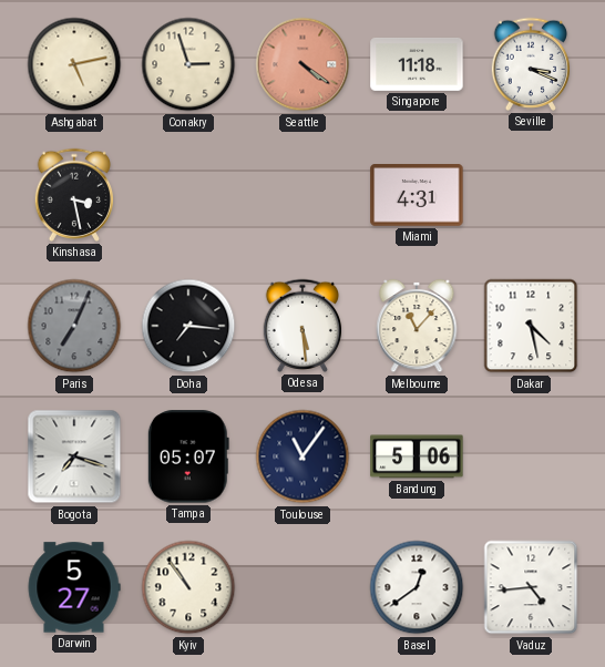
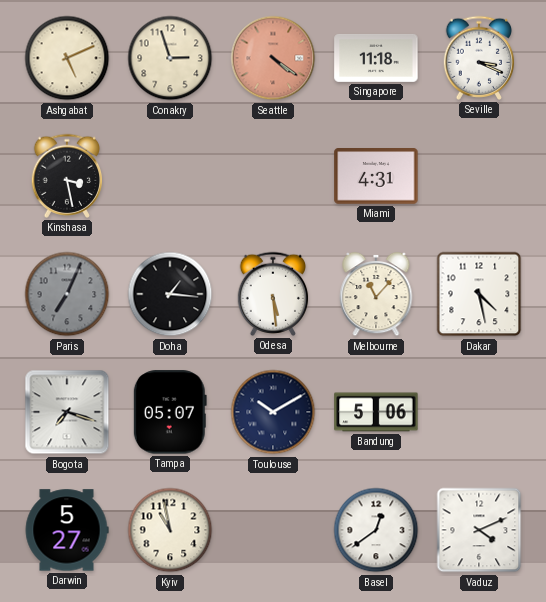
Ashgabat: 5:13 -> 5:11 (67, 58)
Doha: 7:16 -> 1:16 (170, 294)
Toulouse: 11:06 -> 10:10 (273, 412)
Kyiv: 10:54 -> 10:58 (170, 530)
Vaduz: 4:44 -> 4:11 (479, 530)
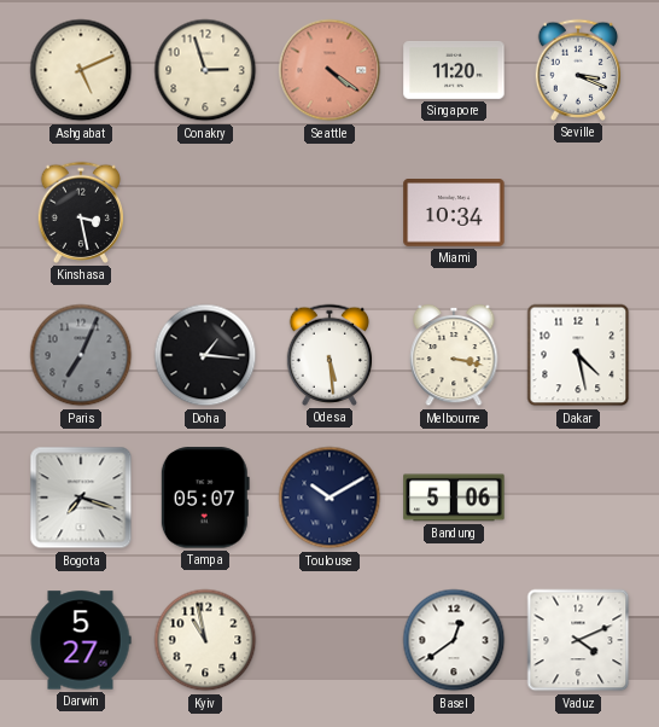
Singapore: 11:18 -> 11:20 (454, 70)
Miami: 4:31 -> 10:34 (454, 214)
Melbourne: 11:07 -> 3:17 (454, 355)
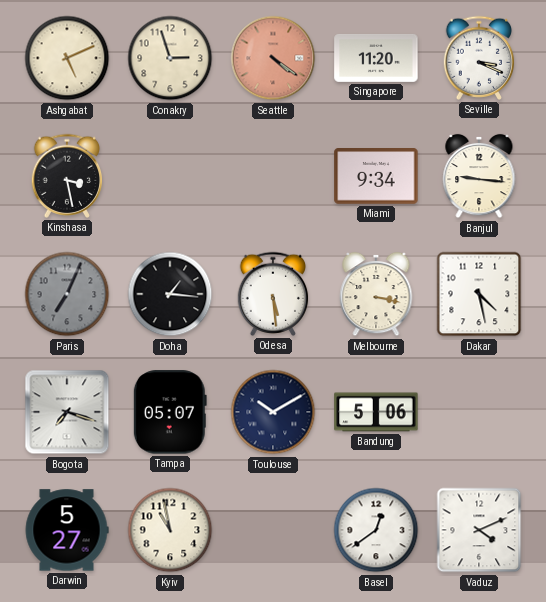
Miami: 10:34 -> 9:34 (376, 177)
Banjul: none -> 9:16 (479, 176)
